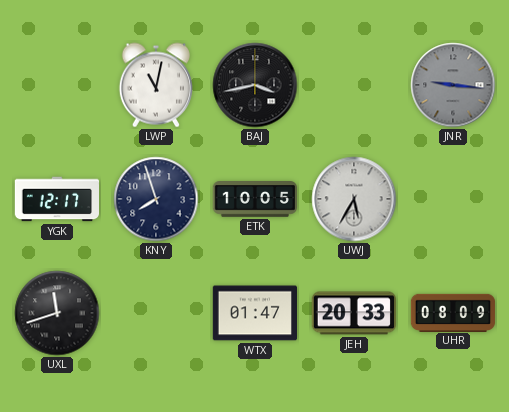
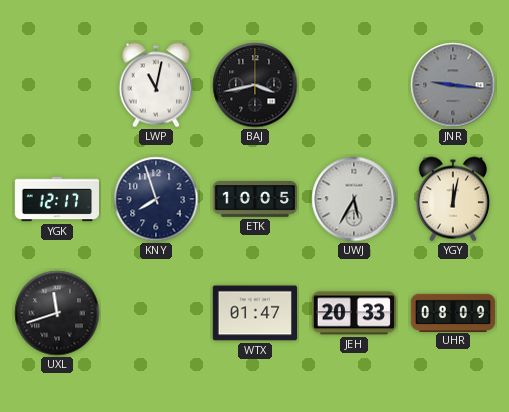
YGY: none -> 12:02 (453, 199)
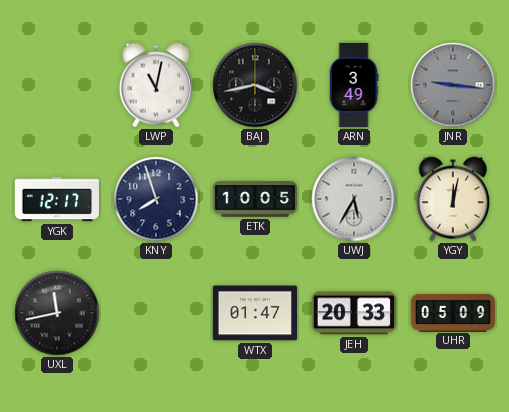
ARN: none -> 3:49 (354, 85)
UXL: 11:42 -> 11:43 (57, 313)
UHR: 08:09 -> 05:09 (453, 312)
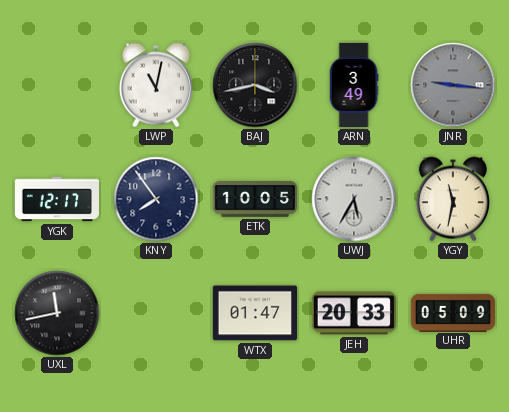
KNY: 7:57 -> 7:54 (156, 199)
YGY: 12:02 -> 11:32 (453, 199)
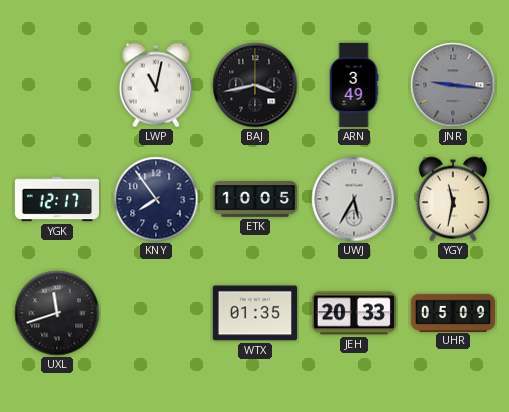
UXL: 11:43 -> 11:42 (57, 313)
WTX: 01:47 -> 01:35 (254, 313)
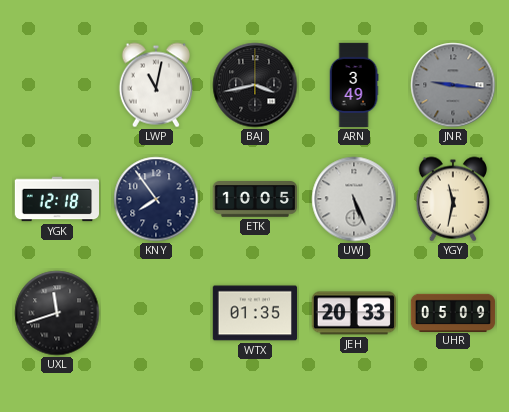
YGK: 12:17 -> 12:18 (56, 199)
UWJ: 5:35 -> 5:26 (354, 199)
